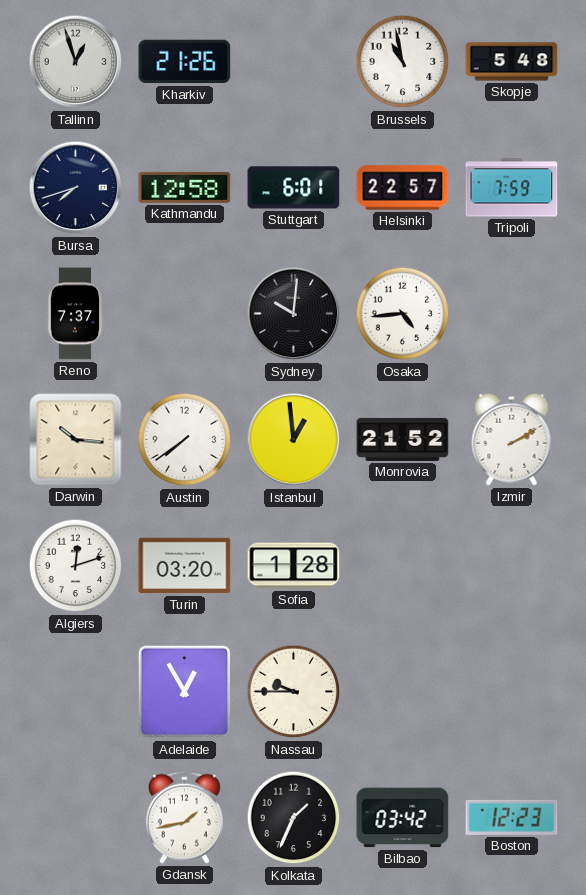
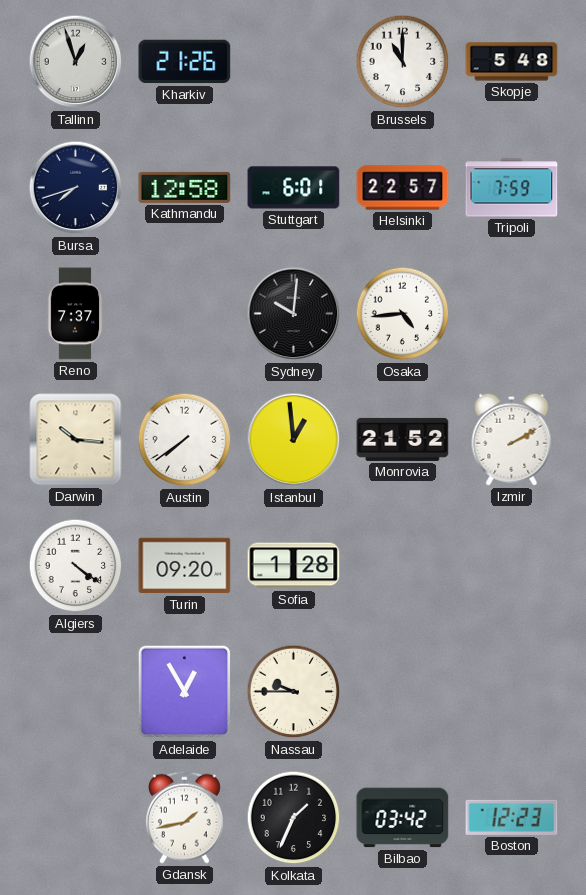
Brussels: 10:58 -> 11:00 (403, 62)
Algiers: 12:12 -> 4:21 (76, 566)
Turin: 03:20 -> 09:20 (185, 566)
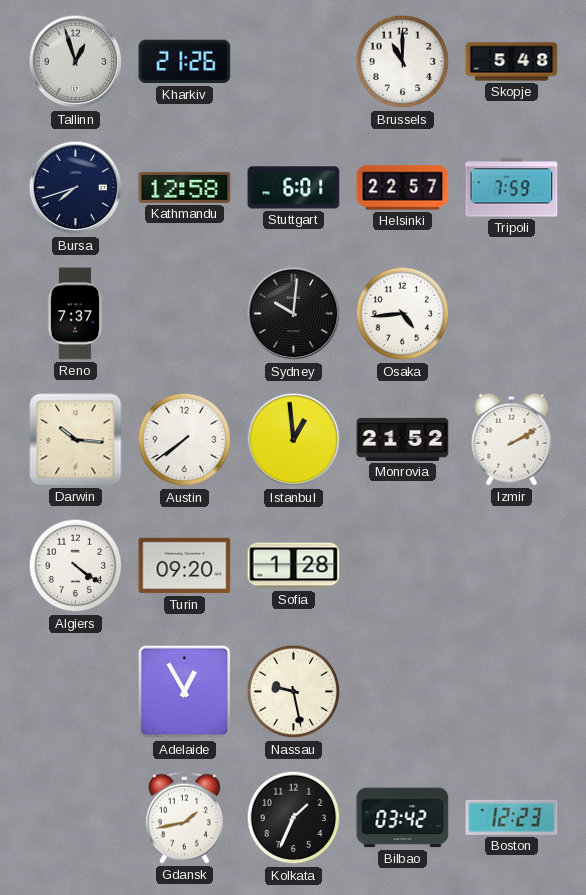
Nassau: 9:45 -> 9:28 (294, 692)
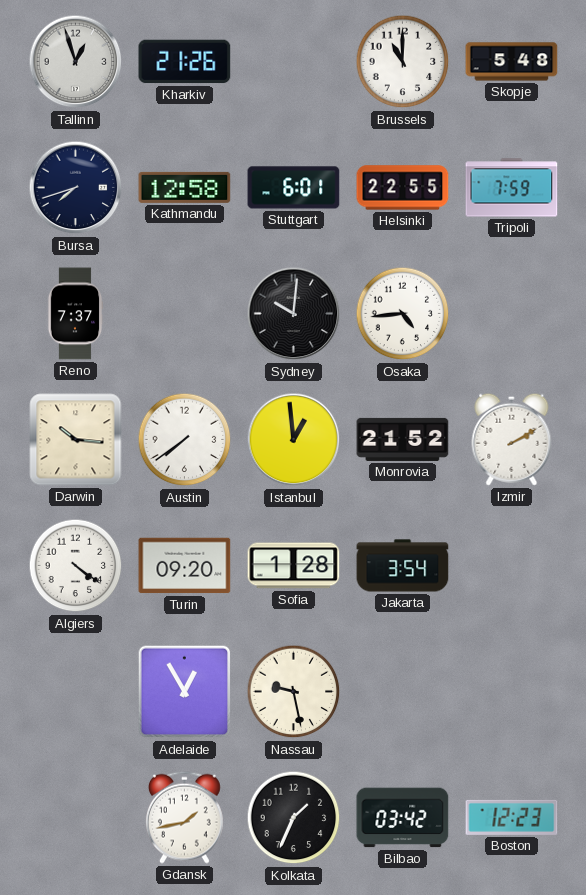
Helsinki: 22:57 -> 22:55 (403, 188)
Jakarta: none -> 3:54 (403, 566)
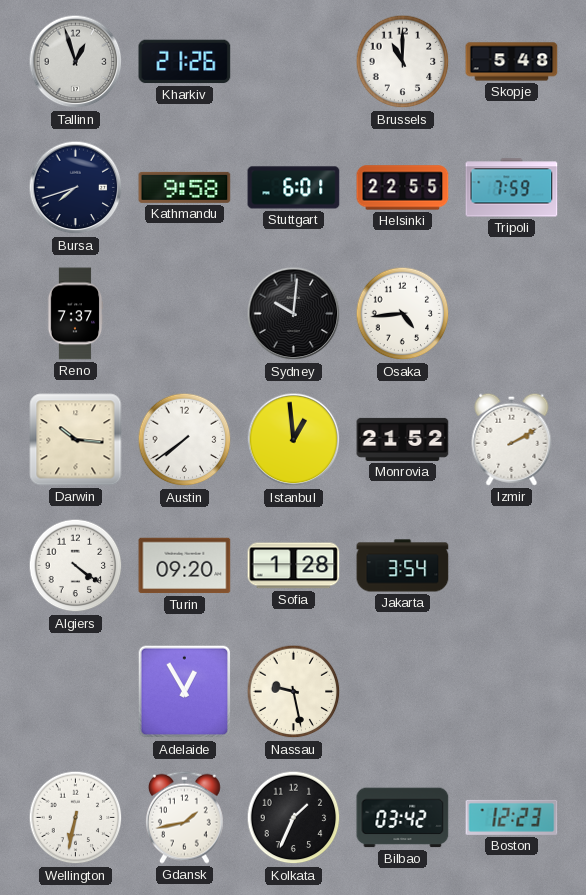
Kathmandu: 12:58 -> 9:58 (185, 187)
Wellington: none -> 6:32 (76, 818)
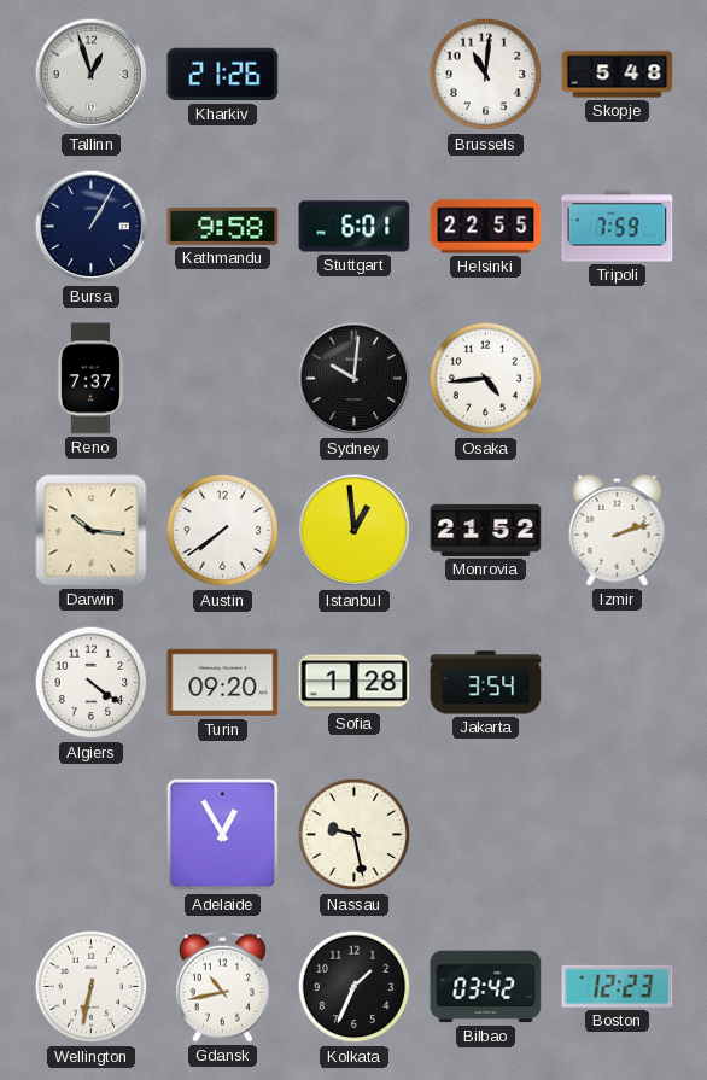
Brussels: 11:00 -> 11:01 (486, 75)
Bursa: 7:42 -> 1:05 (92, 227)
Izmir: 2:10 -> 2:12 (618, 530)
Gdansk: 1:43 -> 10:43 (222, 986)
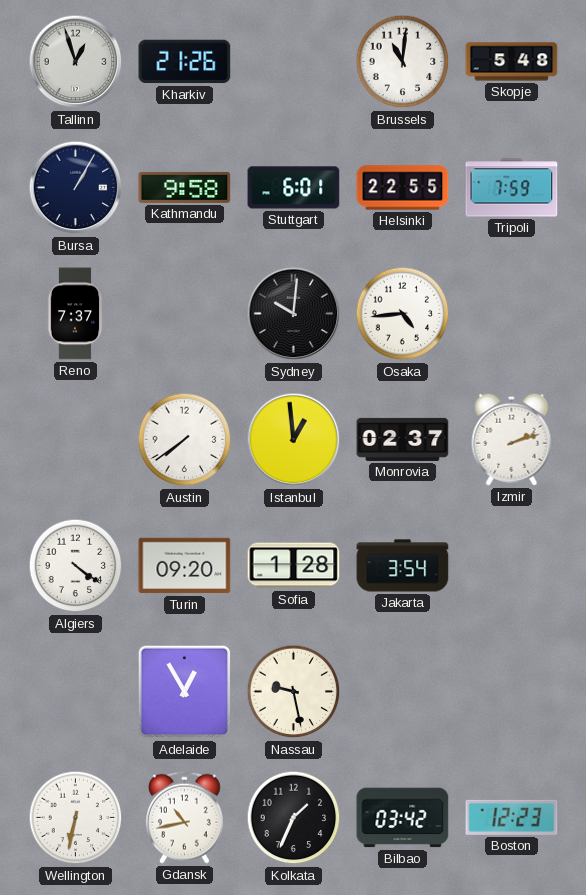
Darwin: 10:16 -> none (92, 531)
Monrovia: 21:52 -> 02:37 (403, 439)
